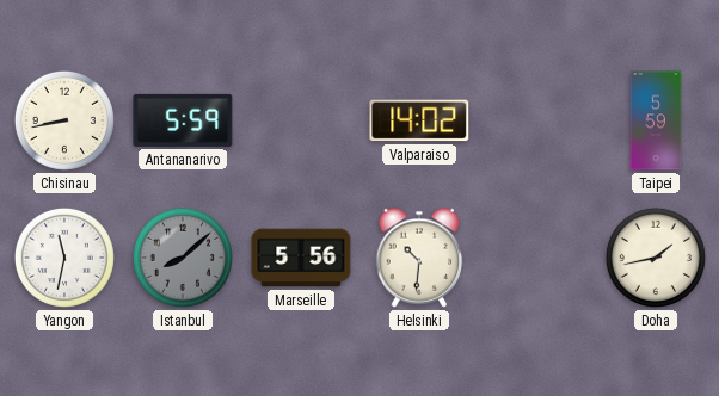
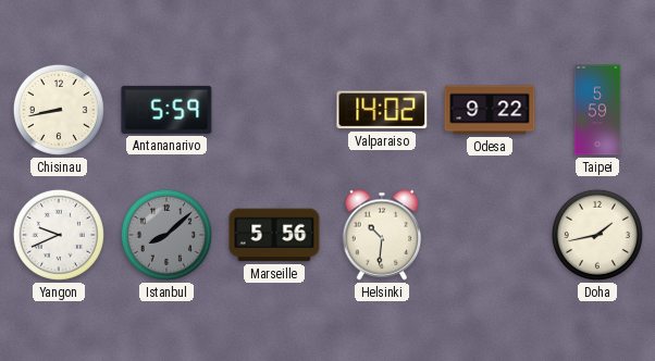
Odesa: none -> 9:22 (490, 110)
Yangon: 11:32 -> 9:41 (59, 235)
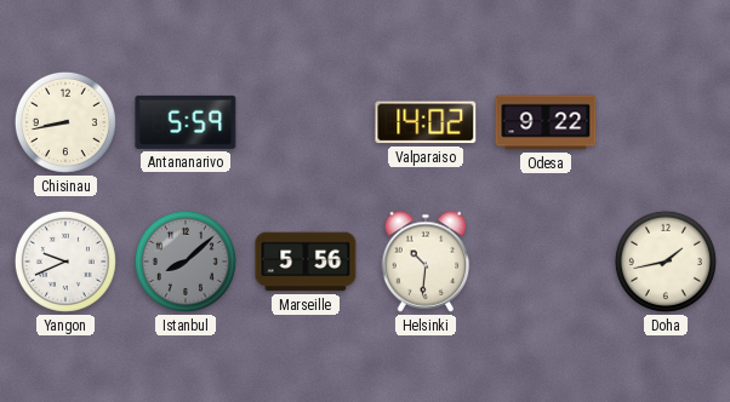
Taipei: 5:59 -> none (597, 110)
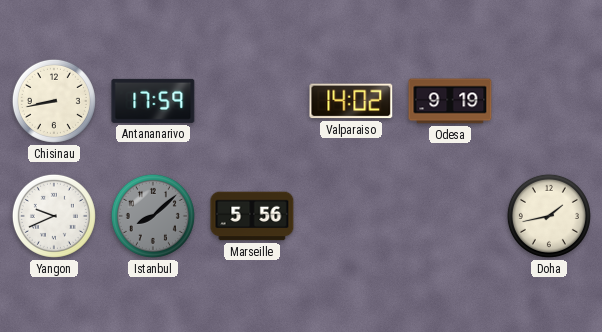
Antananarivo: 5:59 -> 17:59 (153, 101)
Odesa: 9:22 -> 9:19 (450, 101)
Helsinki: 10:31 -> none (426, 262)
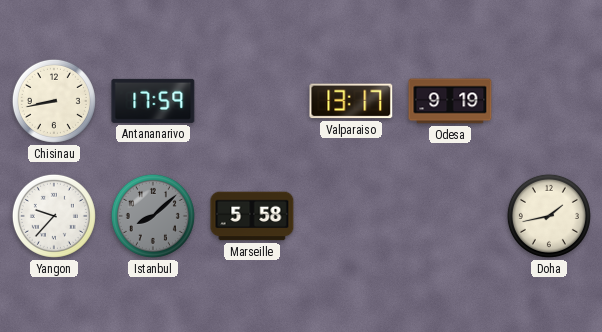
Valparaiso: 14:02 -> 13:17 (351, 101)
Yangon: 9:41 -> 9:37 (54, 216)
Marseille: 5:56 -> 5:58 (252, 216)
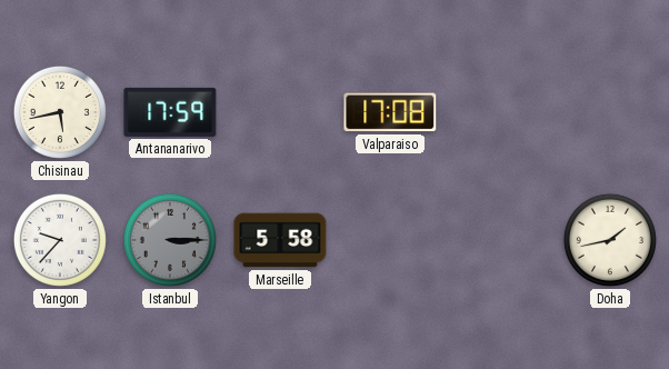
Chisinau: 8:43 -> 5:43 (60, 112)
Valparaiso: 13:17 -> 17:08 (390, 112)
Odesa: 9:19 -> none (450, 101)
Istanbul: 8:08 -> 3:15 (170, 240)
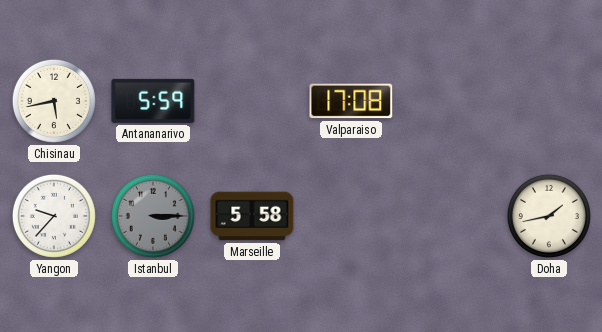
Antananarivo: 17:59 -> 5:59 (153, 101)
